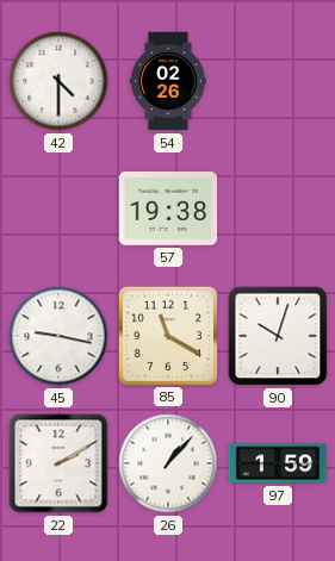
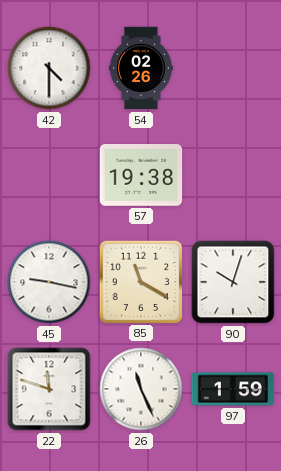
22: 2:10 -> 11:48 (49, 389)
26: 1:07 -> 11:26 (141, 389)
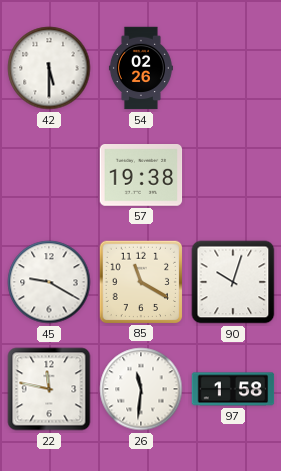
42: 4:30 -> 5:30 (49, 68)
45: 9:17 -> 9:20 (49, 282)
22: 11:48 -> 11:47 (49, 389)
26: 11:26 -> 11:31 (141, 389)
97: 1:59 -> 1:58 (233, 389)
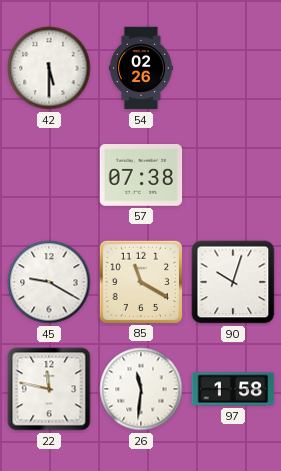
57: 19:38 -> 07:38 (141, 176)
